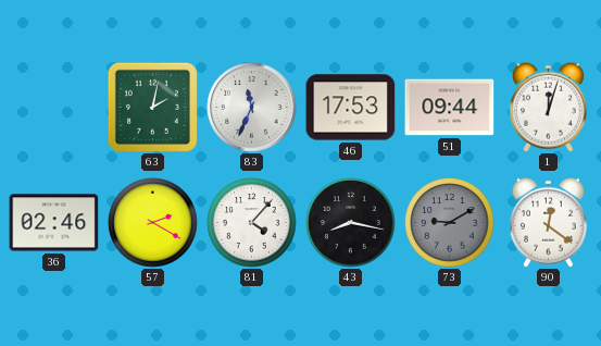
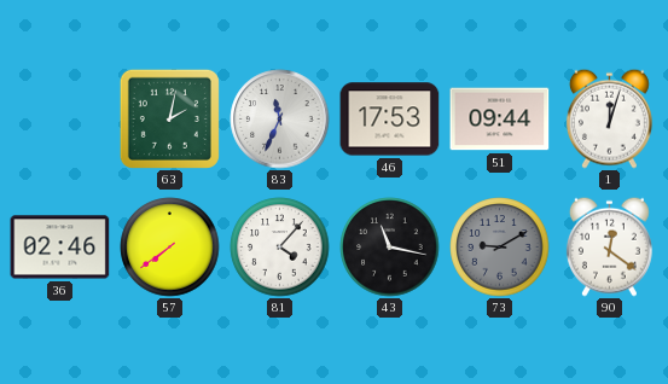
57: 2:20 -> 7:39 (170, 248)
43: 8:17 -> 11:17 (390, 248)
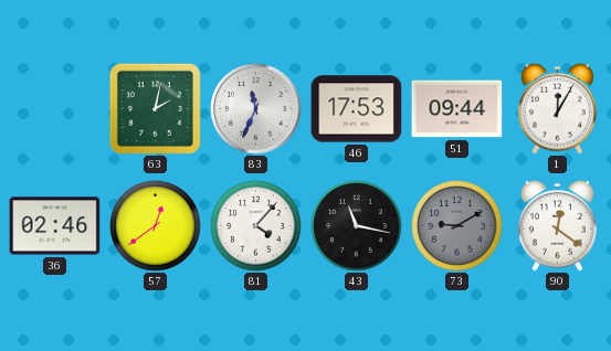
1: 12:03 -> 12:05 (557, 108)
57: 7:39 -> 12:39 (156, 226)
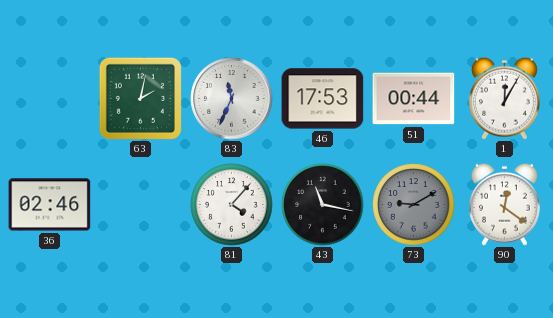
51: 09:44 -> 00:44 (414, 99)
57: 12:39 -> none (156, 226)
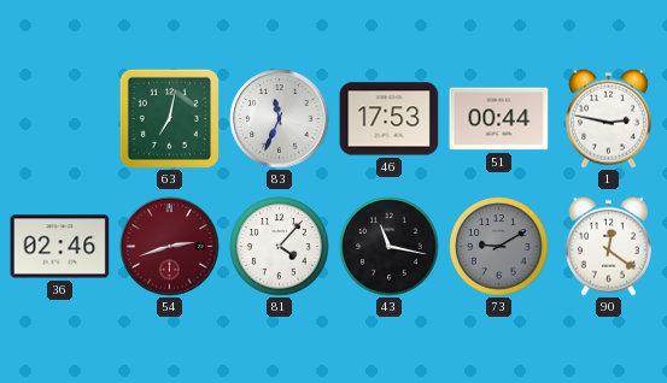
63: 2:02 -> 7:02 (169, 118)
1: 12:05 -> 2:47 (608, 118)
54: none -> 2:42 (170, 247)
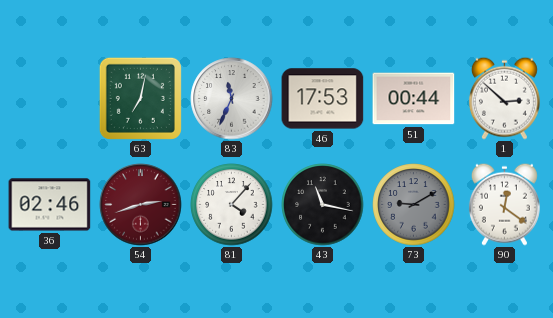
1: 2:47 -> 2:52 (504, 98)
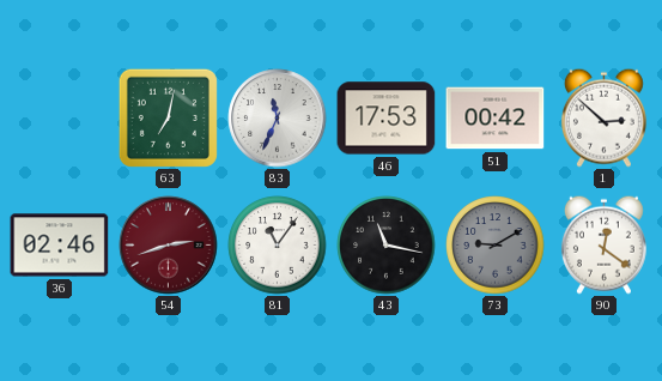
51: 00:44 -> 00:42 (496, 119)
81: 4:07 -> 11:06 (278, 246)
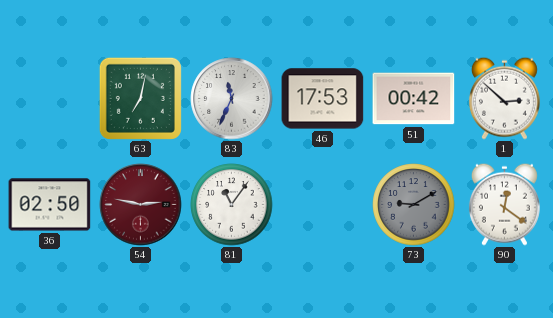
36: 02:46 -> 02:50 (50, 205)
54: 2:42 -> 2:47 (141, 205)
43: 11:17 -> none (387, 246)
